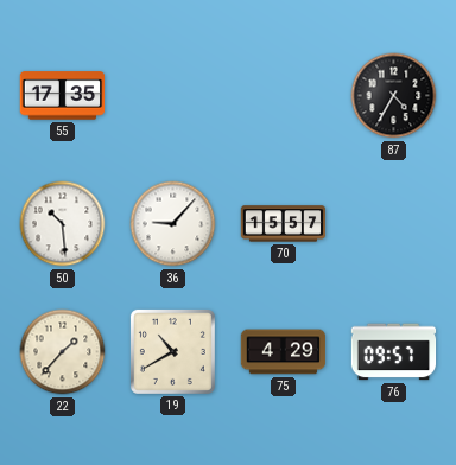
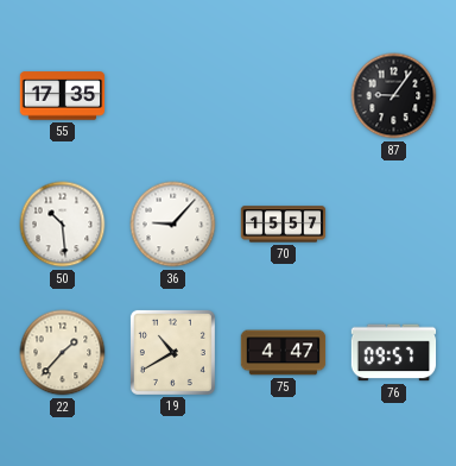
87: 4:35 -> 9:06 (394, 96)
75: 4:29 -> 4:47 (284, 353)
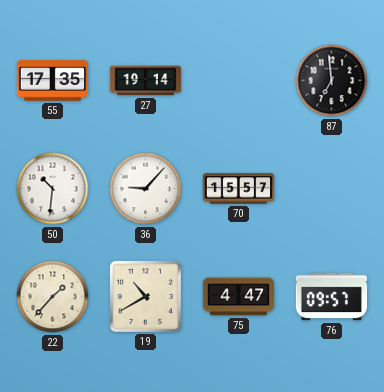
27: none -> 19:14 (146, 81)
87: 9:06 -> 6:59 (332, 81)
50: 10:29 -> 10:31 (53, 189)
